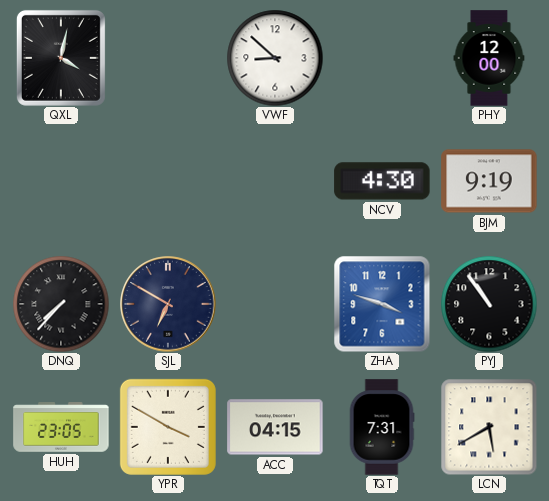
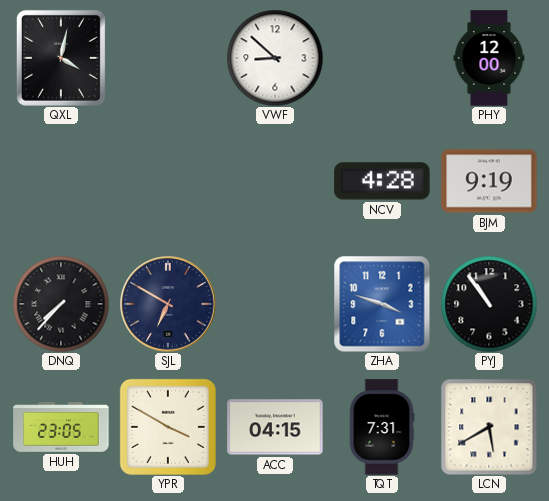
NCV: 4:30 -> 4:28 (382, 181)
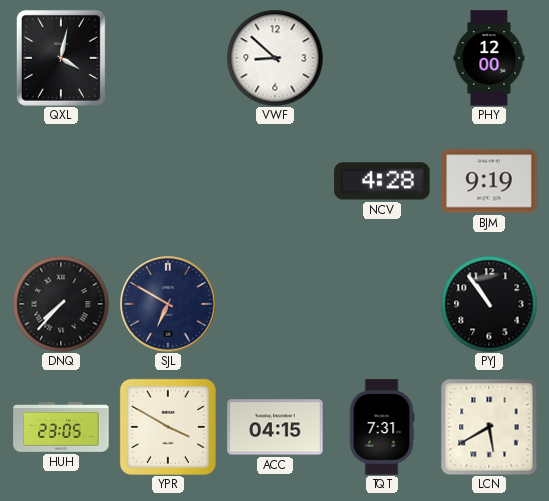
ZHA: 3:48 -> none (382, 304)
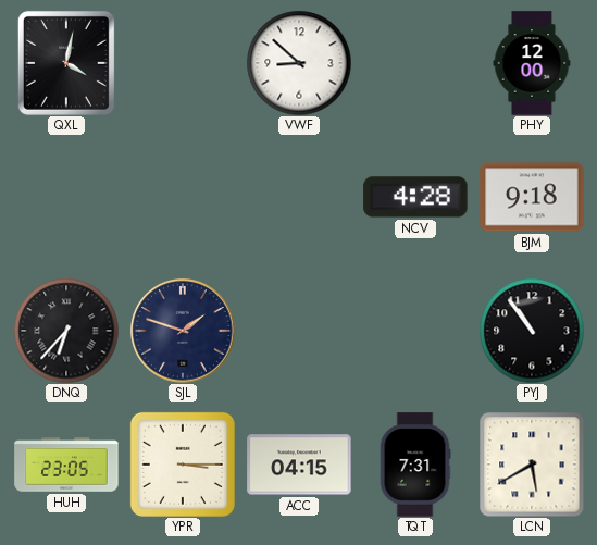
BJM: 9:19 -> 9:18 (532, 197)
DNQ: 7:37 -> 6:37 (66, 331)
SJL: 6:50 -> 1:48 (183, 331)
YPR: 3:50 -> 3:15 (183, 465)
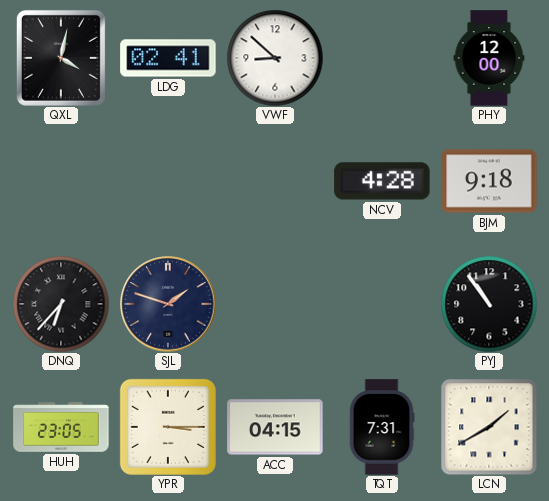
LDG: none -> 02:41 (168, 58)
LCN: 5:40 -> 1:40 (489, 427)
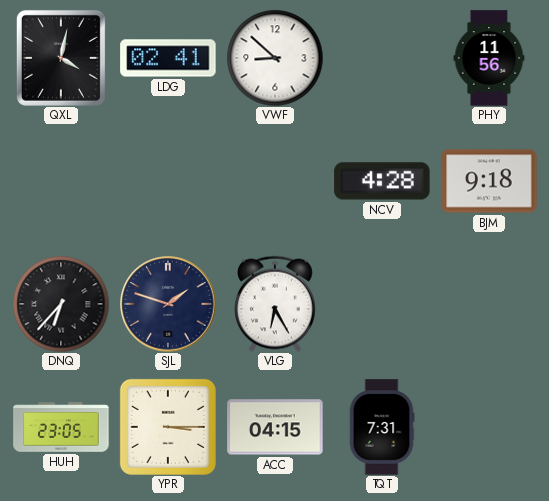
PHY: 12:00 -> 11:56 (489, 58)
VLG: none -> 6:25 (276, 304)
PYJ: 10:54 -> none (489, 304)
LCN: 1:40 -> none (489, 427)
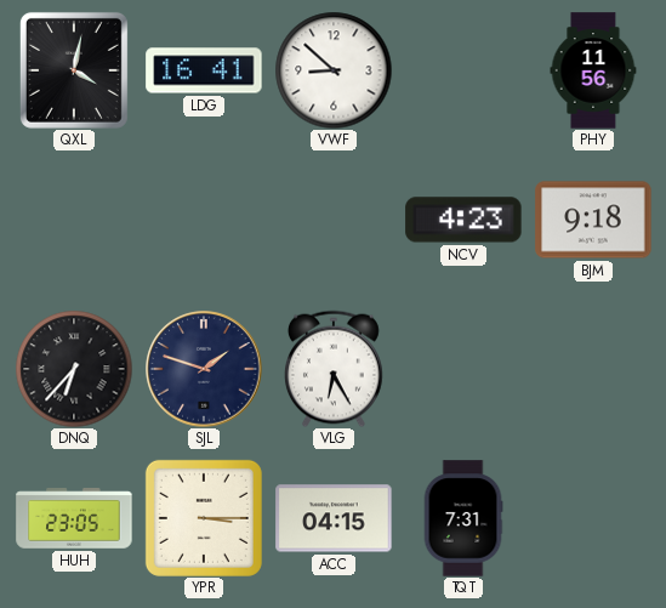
LDG: 02:41 -> 16:41 (204, 70)
NCV: 4:28 -> 4:23 (463, 220)
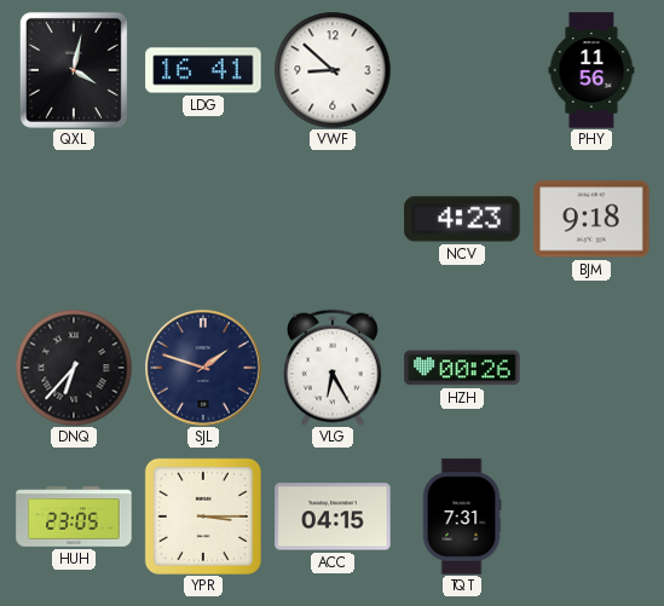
HZH: none -> 00:26 (462, 368)
